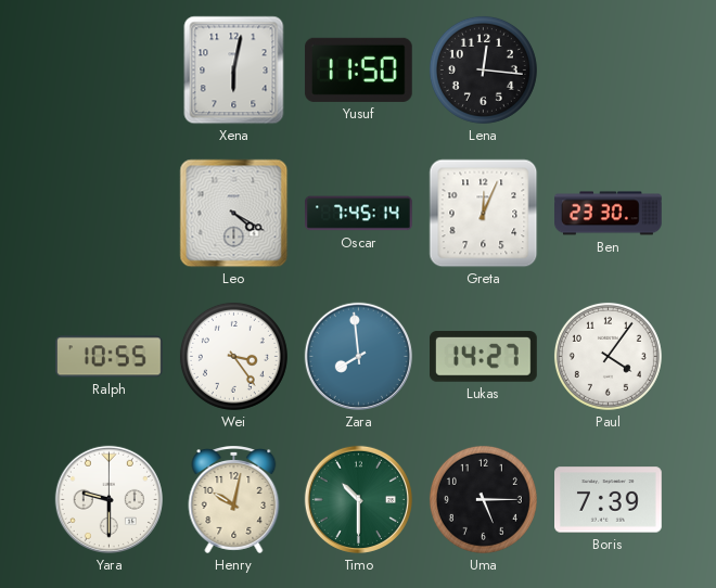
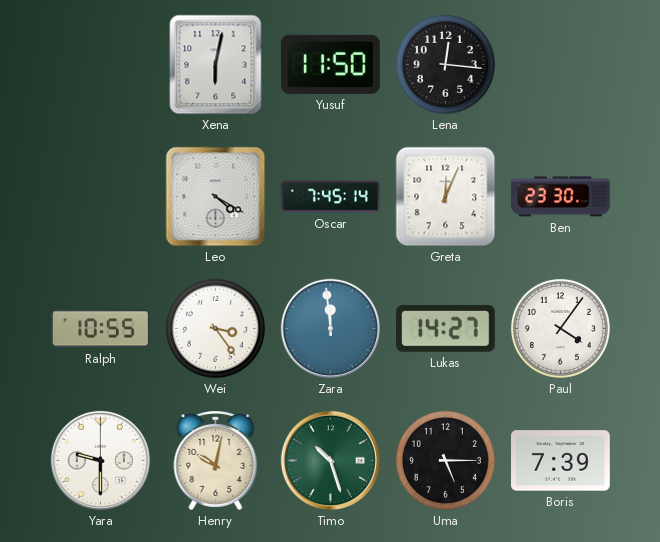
Zara: 7:59 -> 11:59 (330, 328)
Timo: 10:30 -> 10:27 (330, 460)
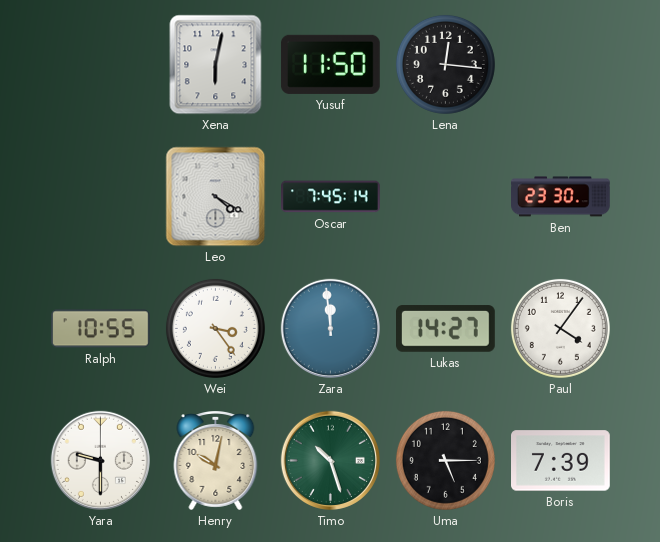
Greta: 12:04 -> none (446, 197)
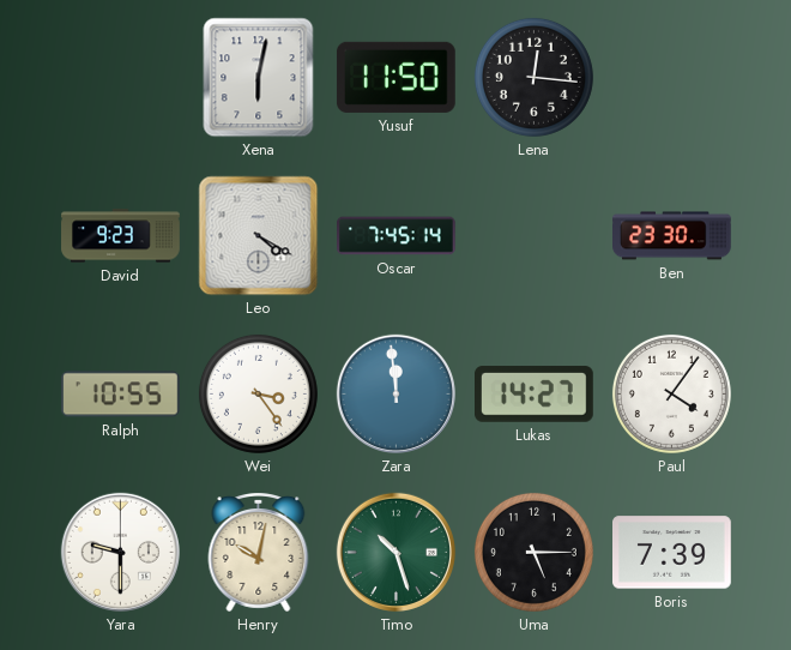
David: none -> 9:23 (121, 236)
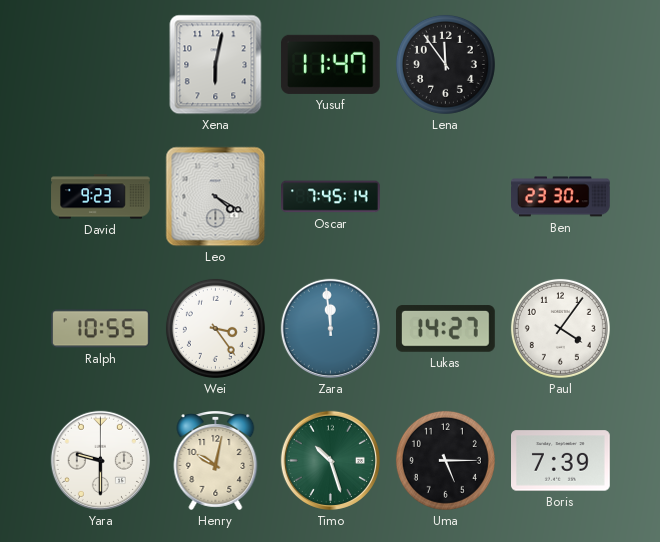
Yusuf: 11:50 -> 11:47 (330, 64)
Lena: 12:16 -> 11:54 (445, 64)
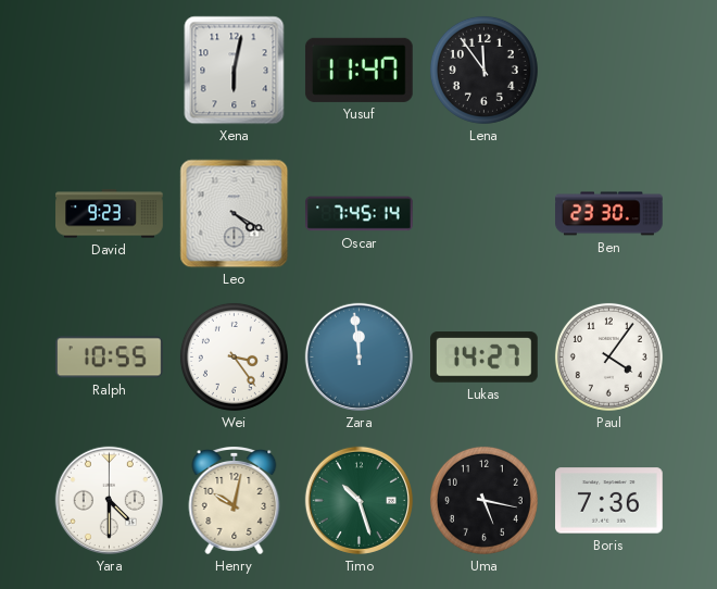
Yara: 9:30 -> 4:30 (109, 500)
Uma: 5:15 -> 5:17 (483, 500)
Boris: 7:39 -> 7:36 (609, 501)
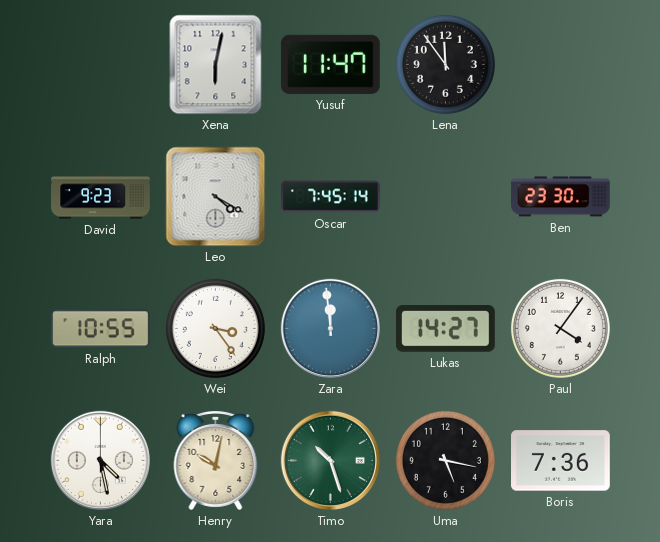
Yara: 4:30 -> 4:28 (100, 460)
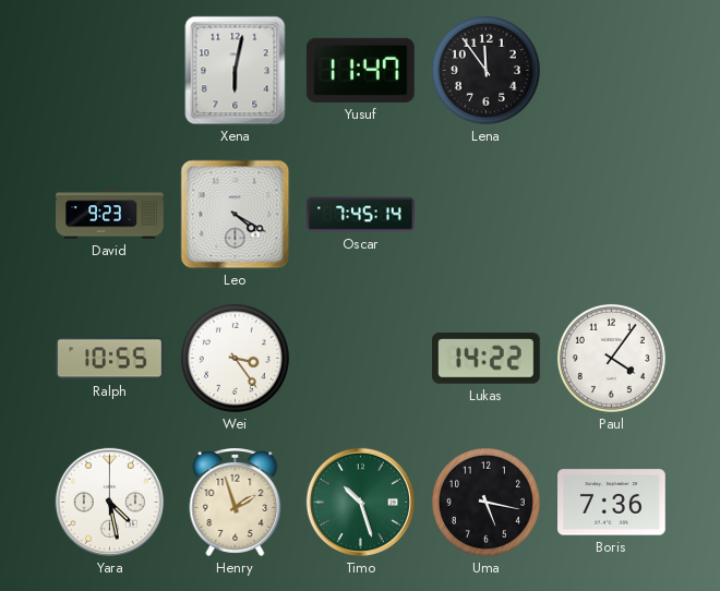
Ben: 23:30 -> none (561, 197)
Zara: 11:59 -> none (330, 328)
Lukas: 14:27 -> 14:22 (487, 359)
Henry: 10:02 -> 1:57 (236, 503)
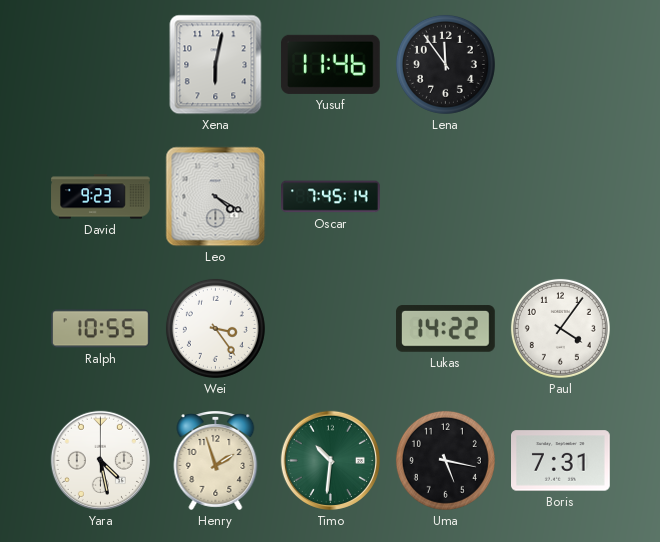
Yusuf: 11:47 -> 11:46 (330, 64)
Timo: 10:27 -> 10:31 (330, 460)
Boris: 7:36 -> 7:31 (561, 461)
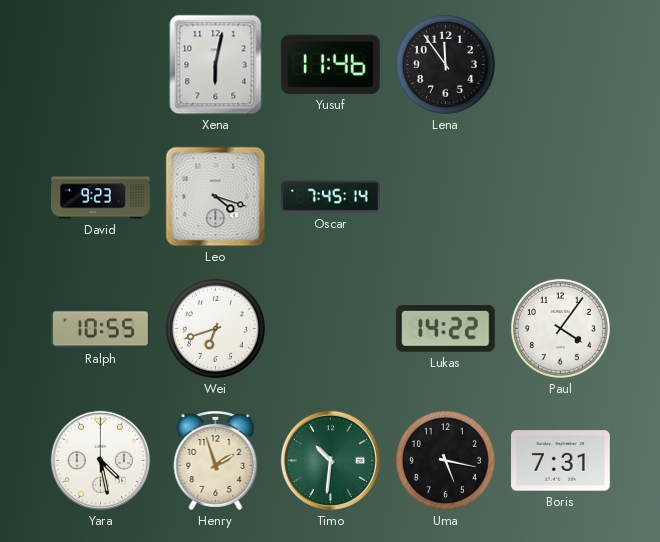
Leo: 4:20 -> 4:18 (216, 197)
Wei: 3:24 -> 6:42 (215, 328)
